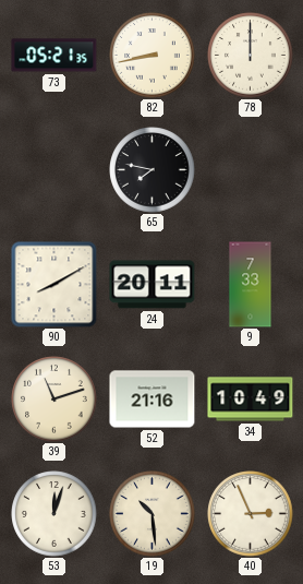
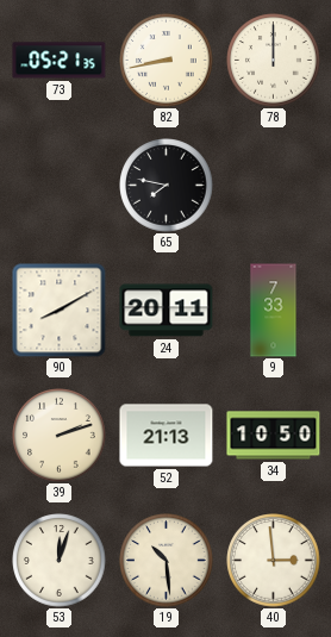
39: 11:12 -> 2:12 (60, 436)
52: 21:16 -> 21:13 (167, 436)
34: 10:49 -> 10:50 (274, 436)
40: 2:56 -> 2:59 (274, 561)
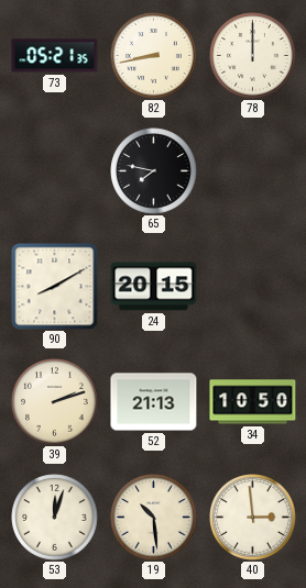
24: 20:11 -> 20:15 (154, 287)
9: 7:33 -> none (274, 311)
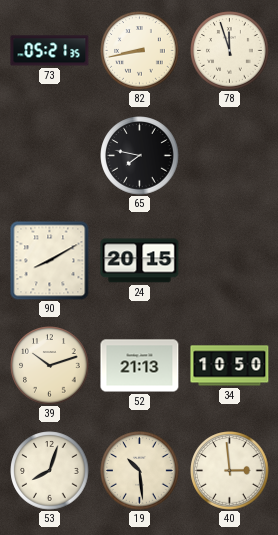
78: 12:00 -> 11:57 (230, 51)
39: 2:12 -> 10:12 (50, 366)
53: 12:03 -> 8:03 (50, 471)
